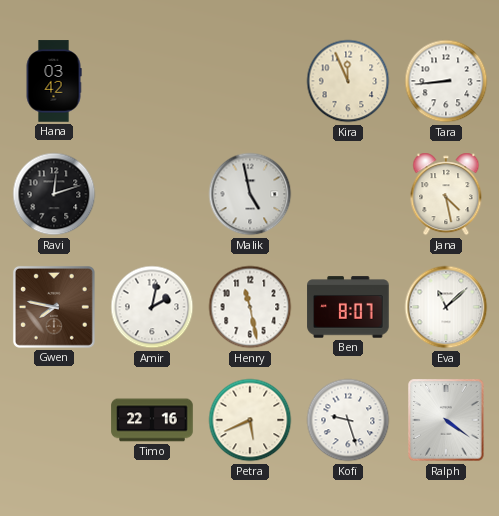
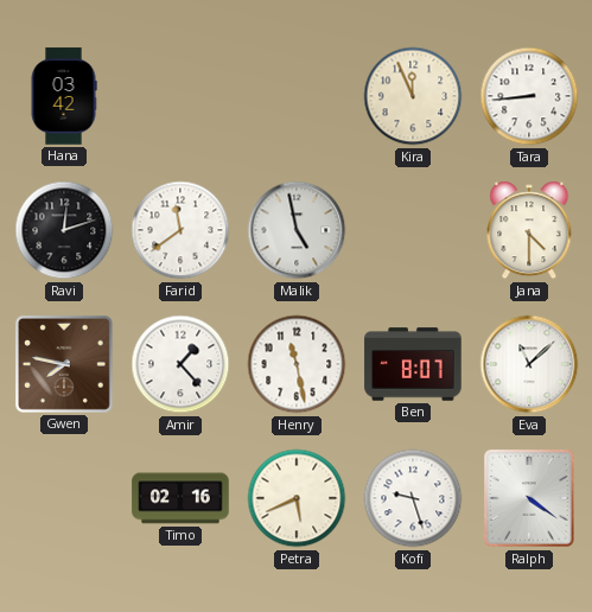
Farid: none -> 11:39 (180, 230)
Jana: 4:28 -> 4:30 (529, 230)
Amir: 2:02 -> 1:23 (180, 364)
Timo: 22:16 -> 02:16 (180, 498)
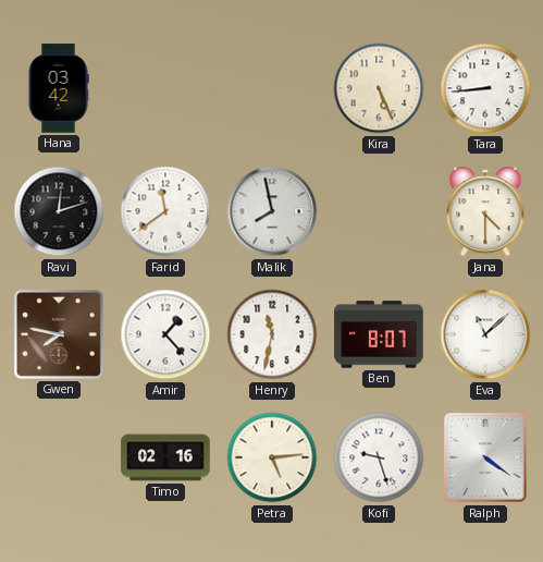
Kira: 11:56 -> 5:26 (379, 88)
Malik: 4:58 -> 7:58 (272, 211)
Henry: 11:28 -> 11:32 (272, 334)
Petra: 5:41 -> 5:14 (272, 457)
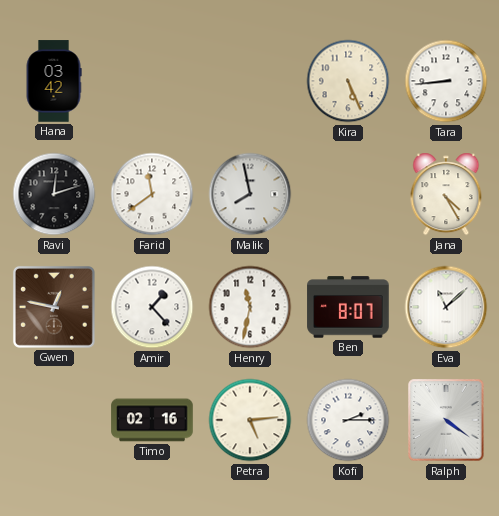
Jana: 4:30 -> 4:25 (446, 194)
Gwen: 7:47 -> 12:47 (54, 307)
Kofi: 9:27 -> 2:15 (348, 420)
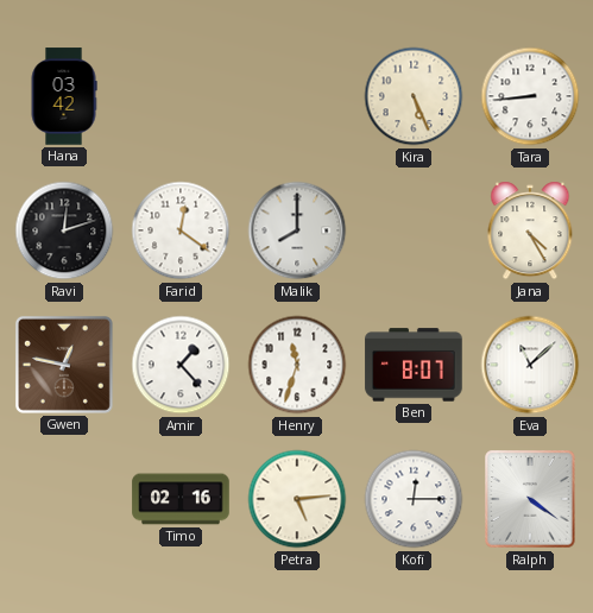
Farid: 11:39 -> 12:21 (181, 230)
Malik: 7:58 -> 8:00 (297, 230)
Henry: 11:32 -> 11:33 (297, 365)
Kofi: 2:15 -> 12:15 (414, 499)
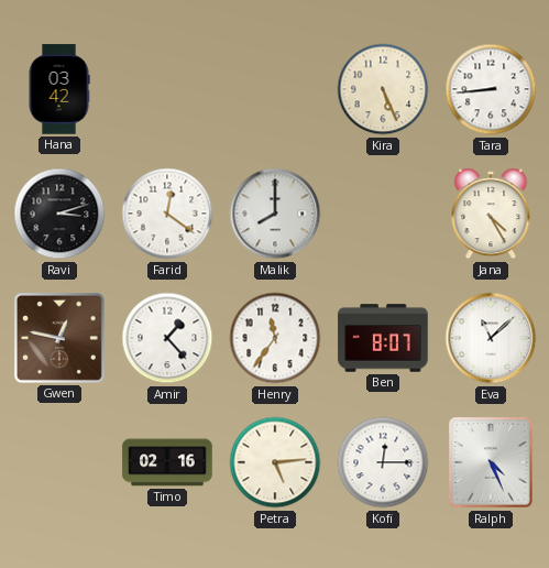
Ravi: 12:12 -> 3:12 (59, 214)
Henry: 11:33 -> 11:36 (275, 338)
Ralph: 4:21 -> 4:26 (491, 462)
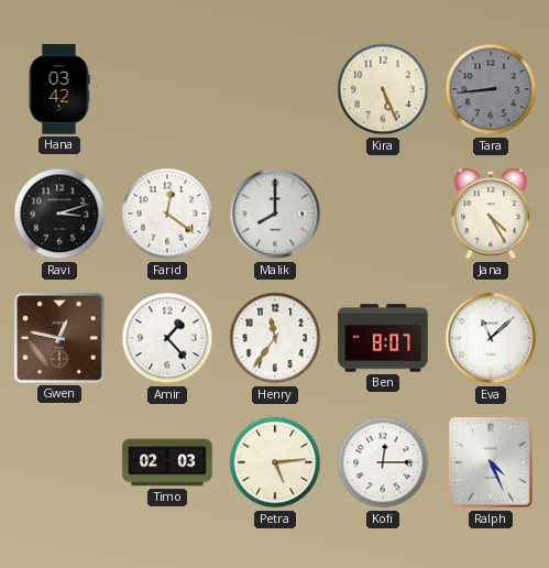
Tara dial: white -> grey (491, 89)
Timo: 02:16 -> 02:03 (167, 462)
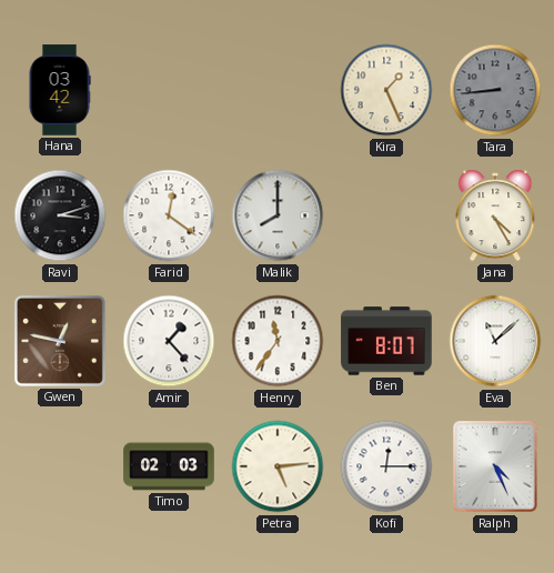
Kira: 5:26 -> 1:26 (386, 90)
